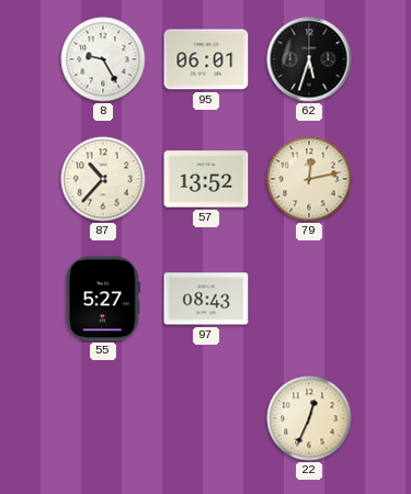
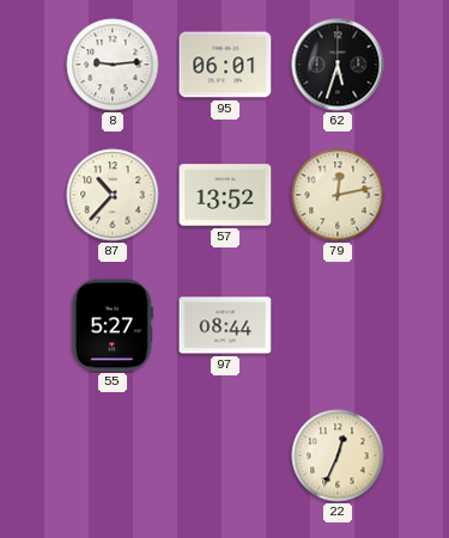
8: 9:25 -> 9:14 (113, 65)
97: 08:43 -> 08:44 (225, 325)
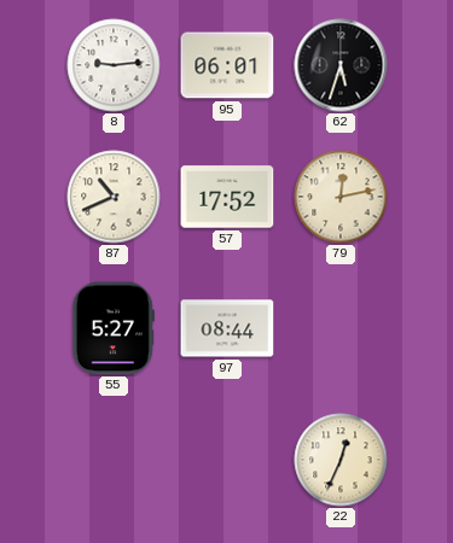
87: 10:37 -> 10:41 (114, 197)
57: 13:52 -> 17:52 (227, 197)
